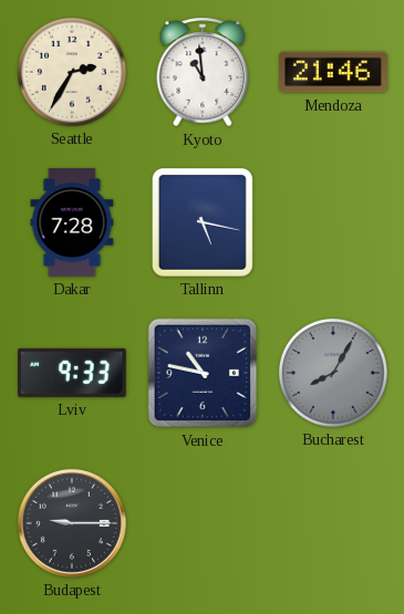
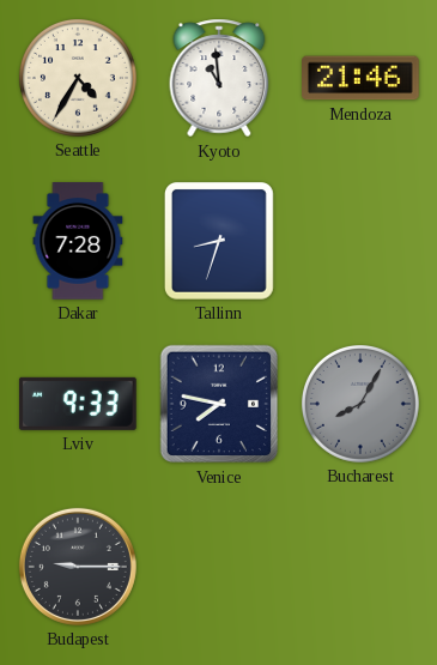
Seattle: 2:35 -> 4:35 (78, 78)
Tallinn: 5:17 -> 8:33 (219, 241)
Venice: 10:47 -> 7:47 (219, 404)
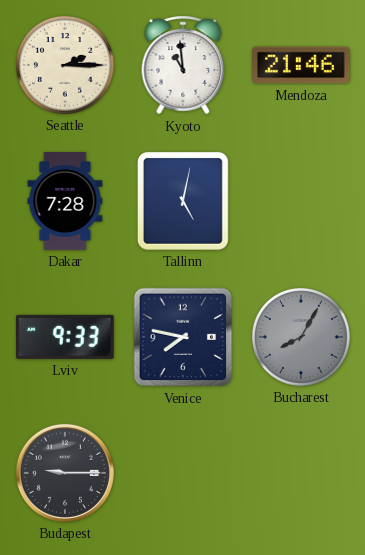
Seattle: 4:35 -> 2:15 (65, 65)
Tallinn: 8:33 -> 5:02 (183, 201)
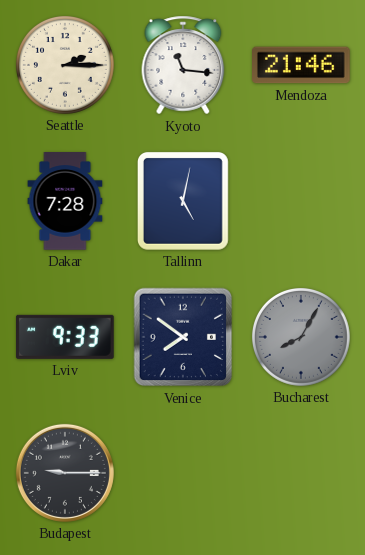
Kyoto: 10:59 -> 11:16 (183, 65)
Venice: 7:47 -> 7:51 (183, 337)
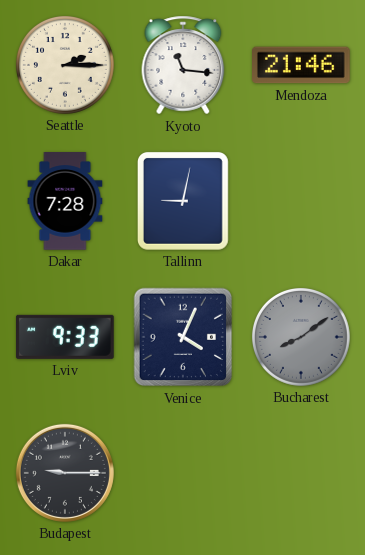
Tallinn: 5:02 -> 9:02 (183, 201)
Venice: 7:51 -> 4:04 (183, 337)
Bucharest: 8:05 -> 8:09 (301, 337)
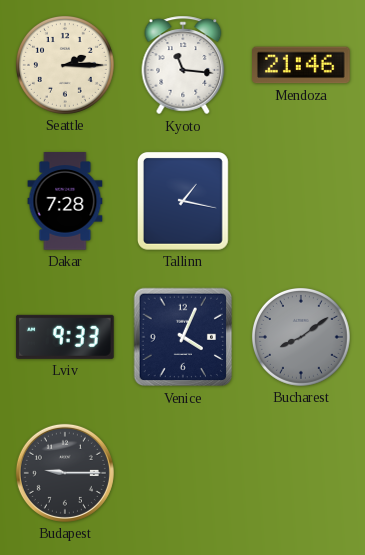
Tallinn: 9:02 -> 1:17 (183, 201)
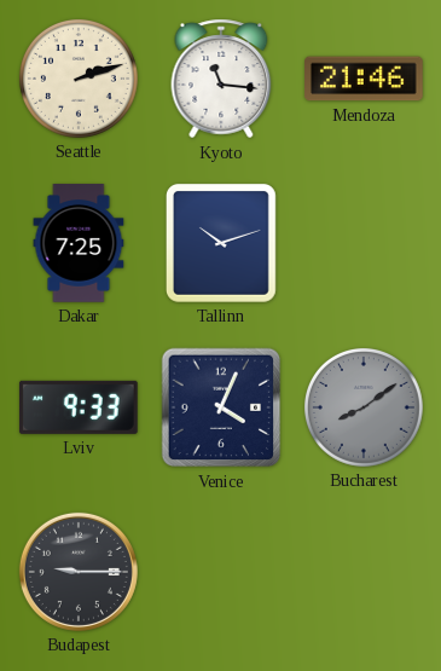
Seattle: 2:15 -> 2:12 (79, 79)
Dakar: 7:28 -> 7:25 (79, 243)
Tallinn: 1:17 -> 10:12 (221, 243)
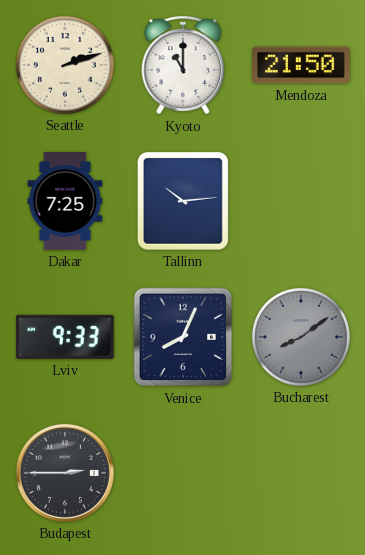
Kyoto: 11:16 -> 11:00 (183, 65)
Mendoza: 21:46 -> 21:50 (302, 65)
Tallinn: 10:12 -> 10:14 (183, 201)
Venice: 4:04 -> 8:04 (183, 337)
Budapest: 9:15 -> 2:45 (65, 473)
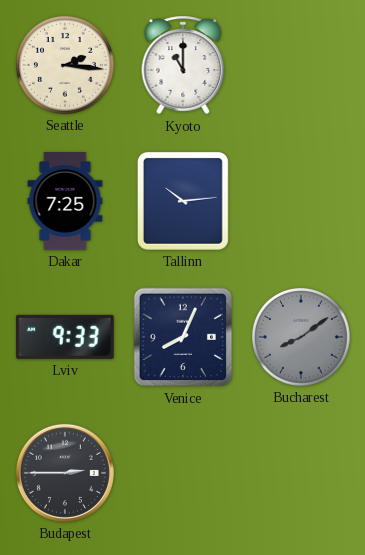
Seattle: 2:12 -> 2:16 (65, 65)
Mendoza: 21:50 -> none (302, 65)
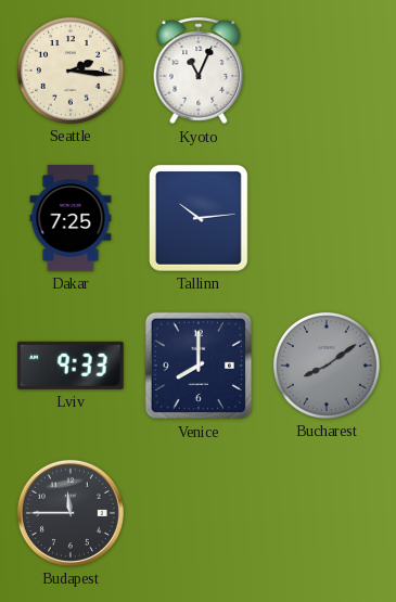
Kyoto: 11:00 -> 11:04 (199, 71)
Venice: 8:04 -> 8:00 (199, 366)
Budapest: 2:45 -> 11:45 (71, 513)
